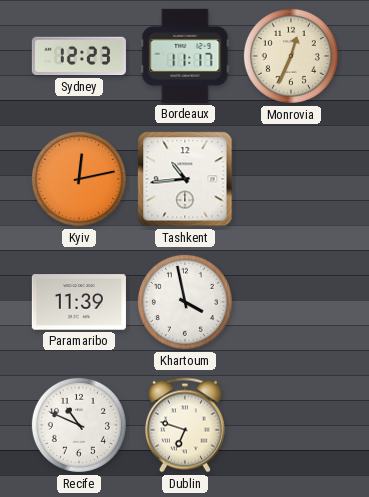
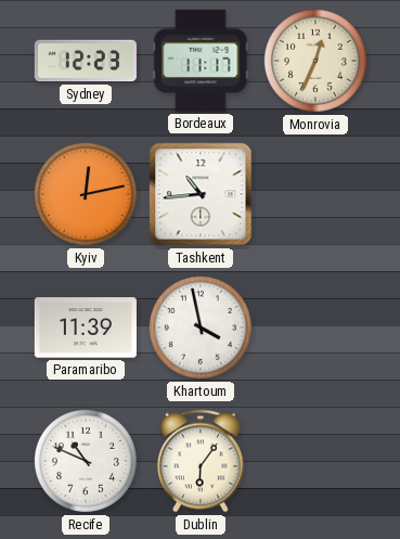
Dublin: 6:48 -> 6:06 (201, 461)
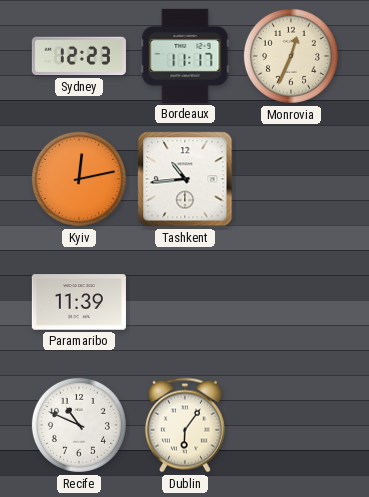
Khartoum: 3:58 -> none (201, 328)
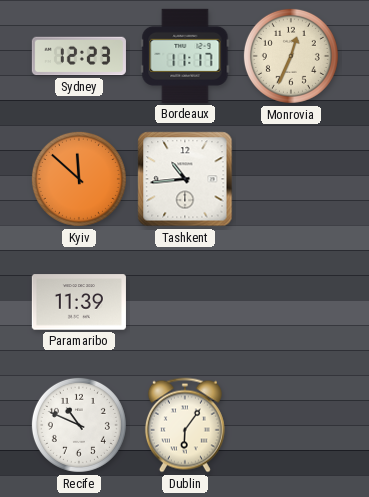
Kyiv: 12:13 -> 11:52 (79, 179)
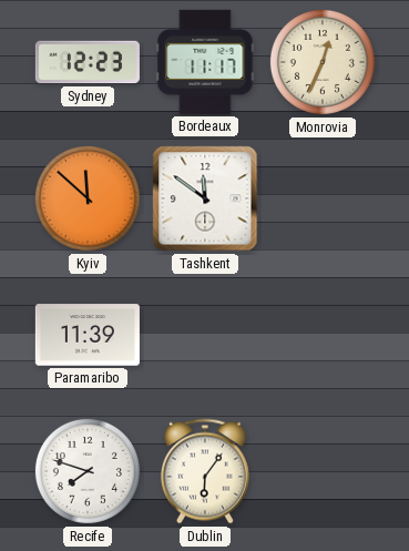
Tashkent: 10:44 -> 11:51 (205, 198)
Recife: 10:49 -> 7:48 (88, 471)
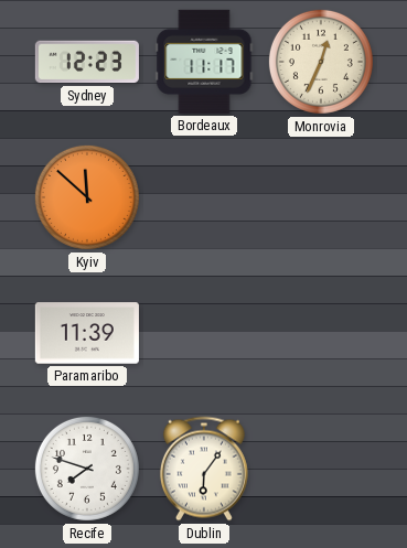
Tashkent: 11:51 -> none (205, 198)
